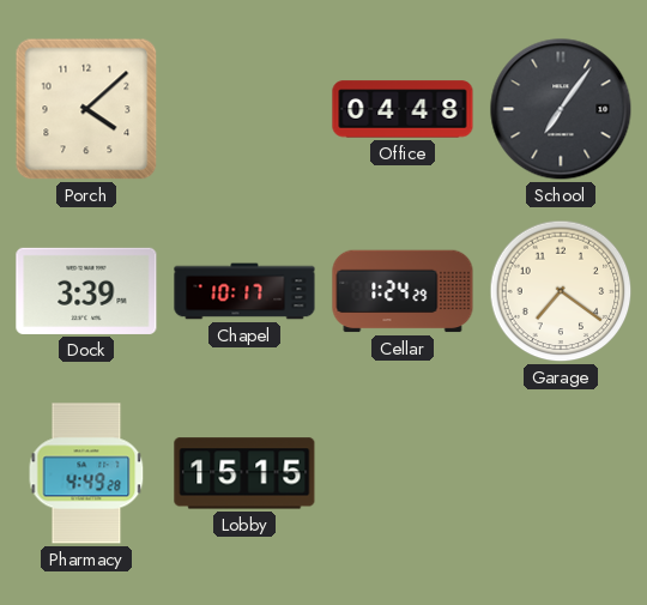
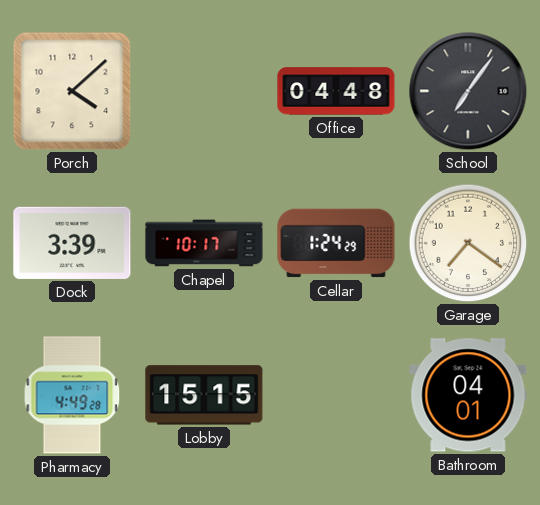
Bathroom: none -> 04:01 (468, 395)
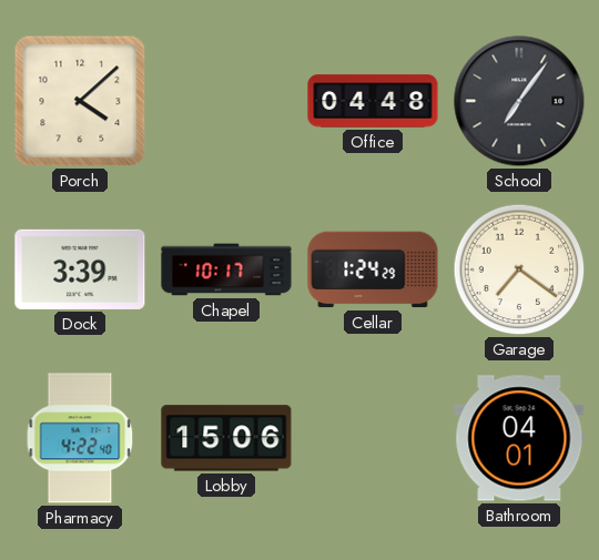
Pharmacy: 4:49 -> 4:22 (80, 438)
Lobby: 15:15 -> 15:06 (226, 438)
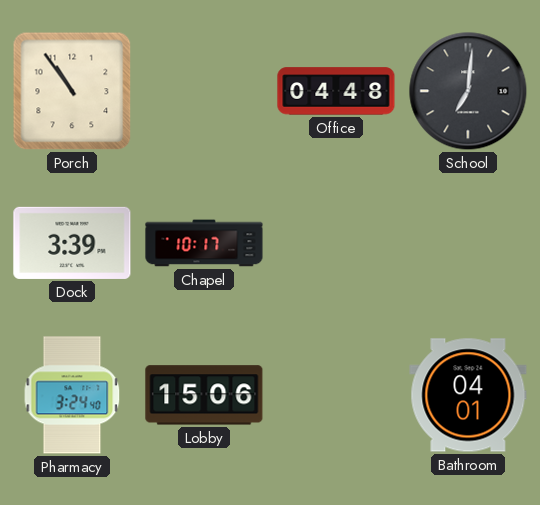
Porch: 4:08 -> 10:54 (72, 91)
School: 7:06 -> 7:01 (468, 91)
Cellar: 1:24 -> none (373, 269)
Garage: 7:21 -> none (519, 269)
Pharmacy: 4:22 -> 3:24 (72, 395)
